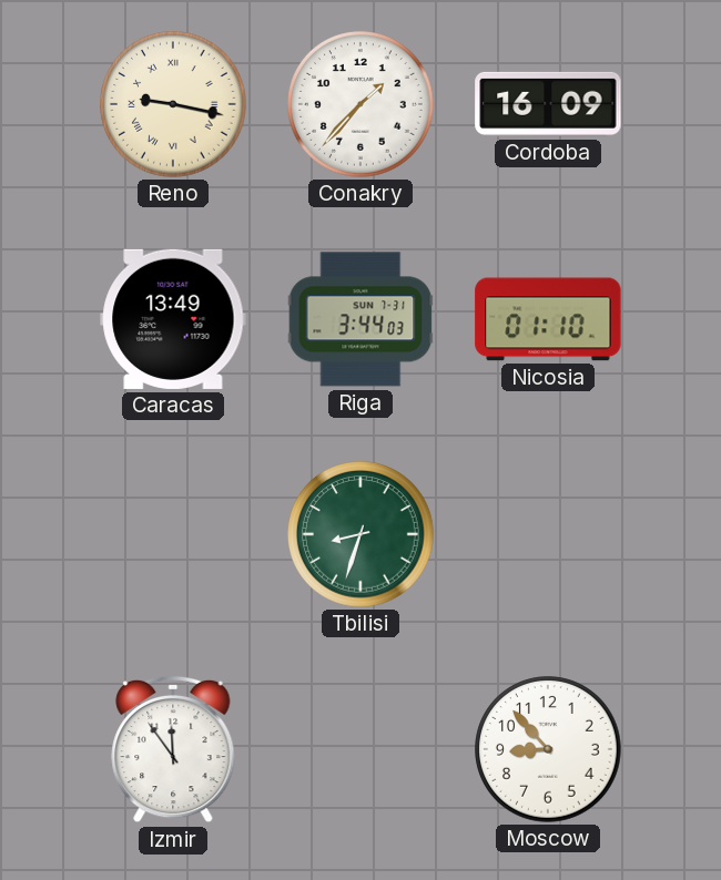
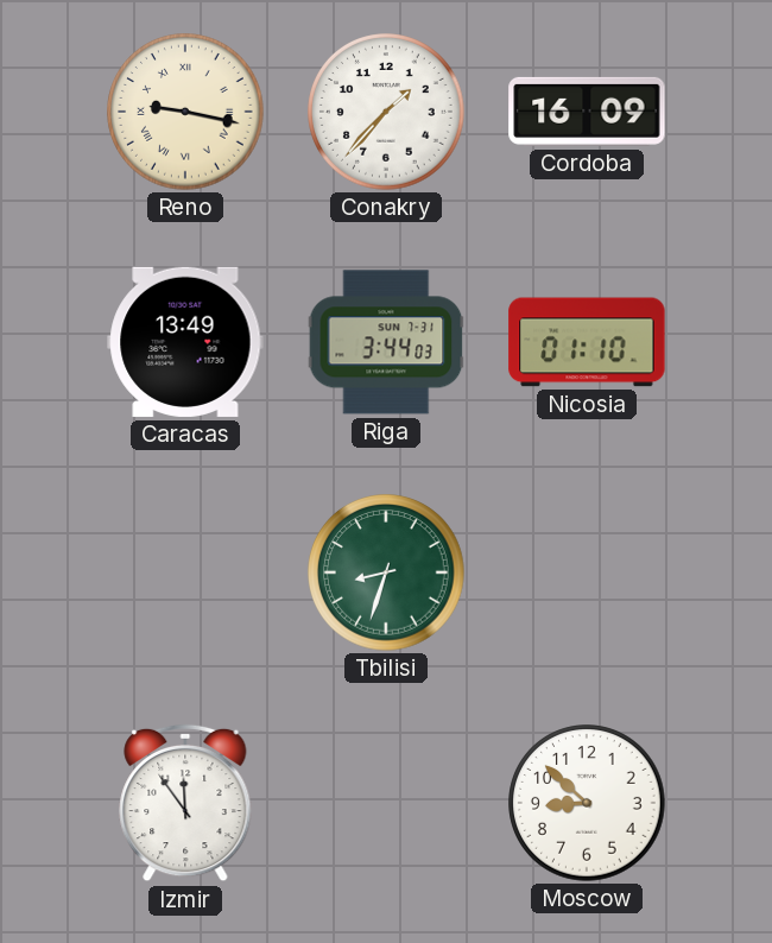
Moscow: 8:53 -> 8:52 (587, 803)
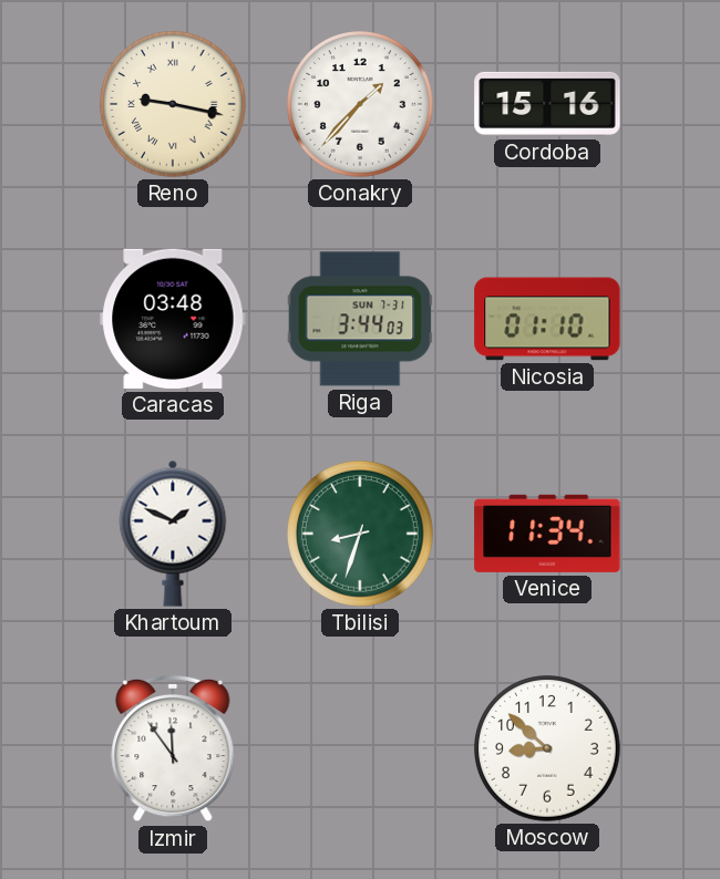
Cordoba: 16:09 -> 15:16 (547, 104)
Caracas: 13:49 -> 03:48 (173, 319)
Khartoum: none -> 1:49 (173, 534)
Venice: none -> 11:34 (547, 534)
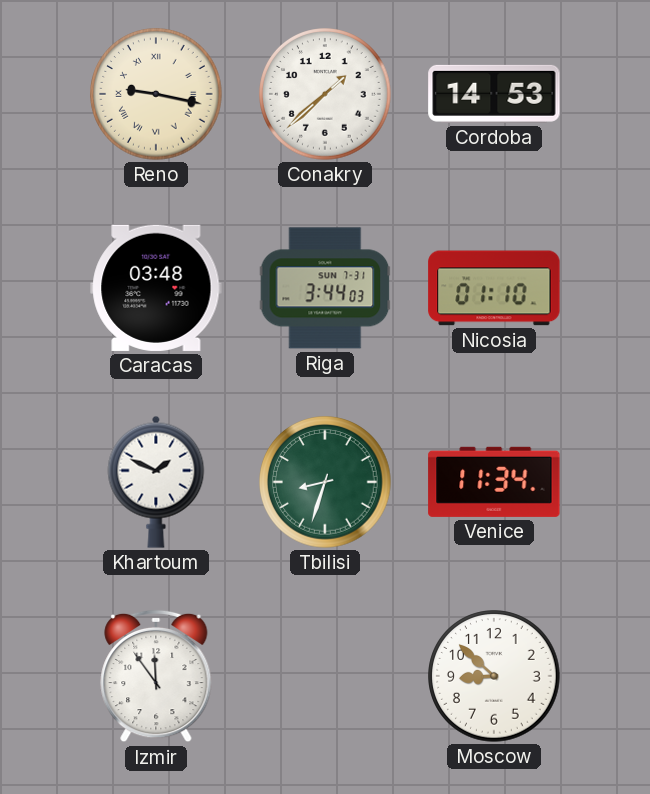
Conakry: 1:37 -> 1:38 (325, 94)
Cordoba: 15:16 -> 14:53 (494, 94)
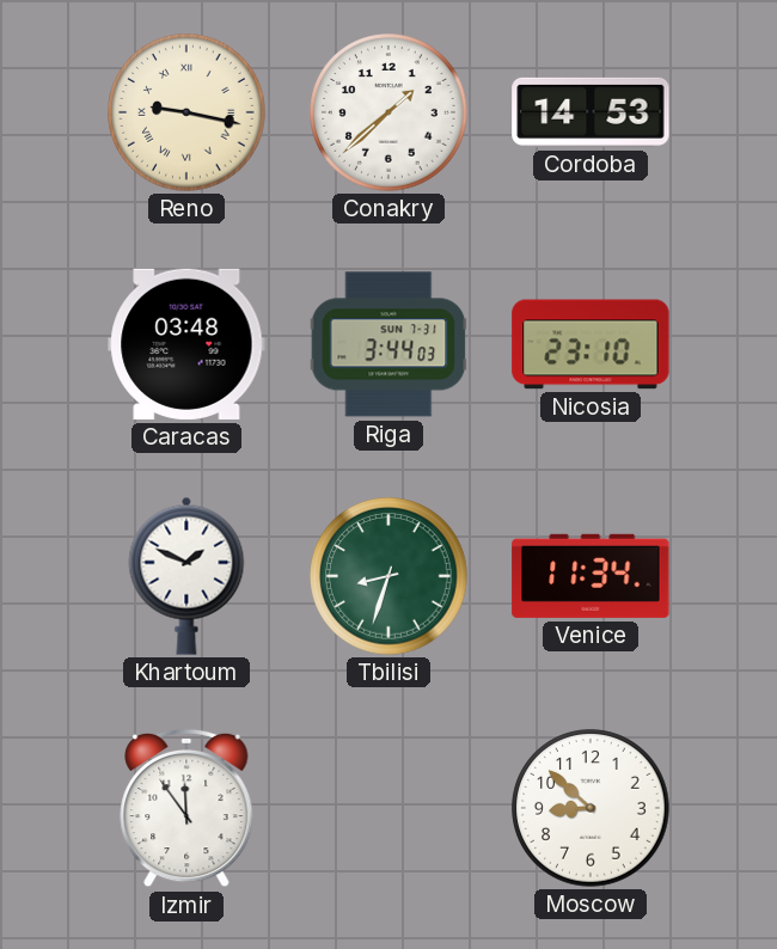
Nicosia: 01:10 -> 23:10 (591, 344)
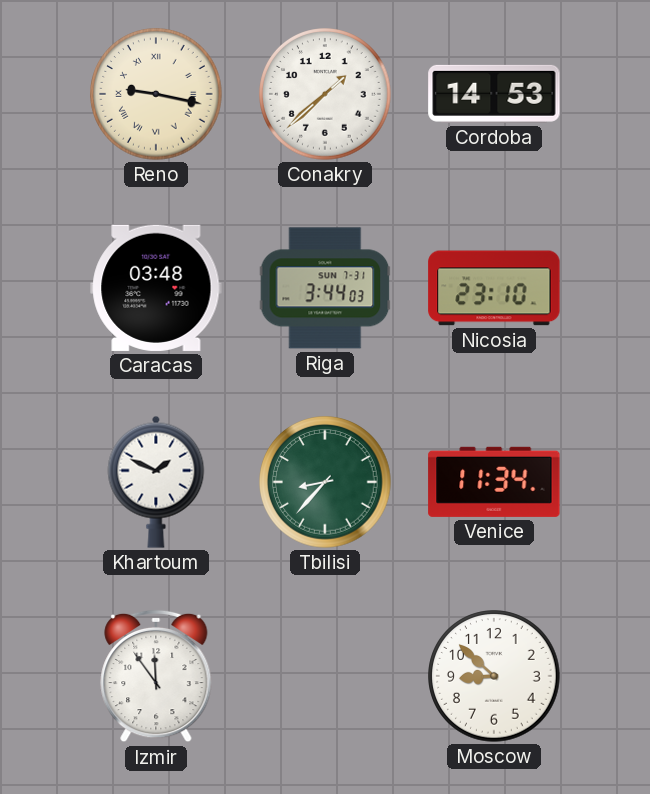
Tbilisi: 8:33 -> 8:37 (325, 482)
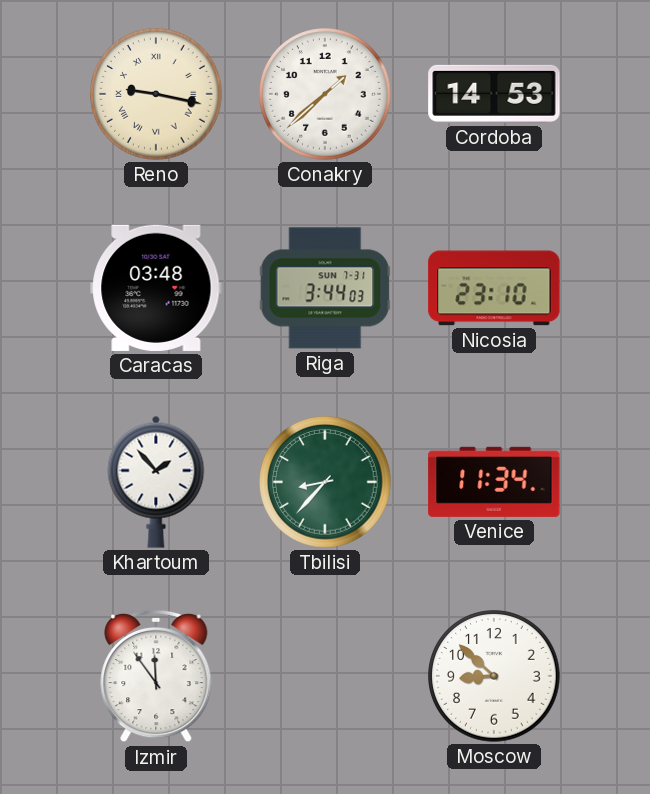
Khartoum: 1:49 -> 1:53 (156, 482)
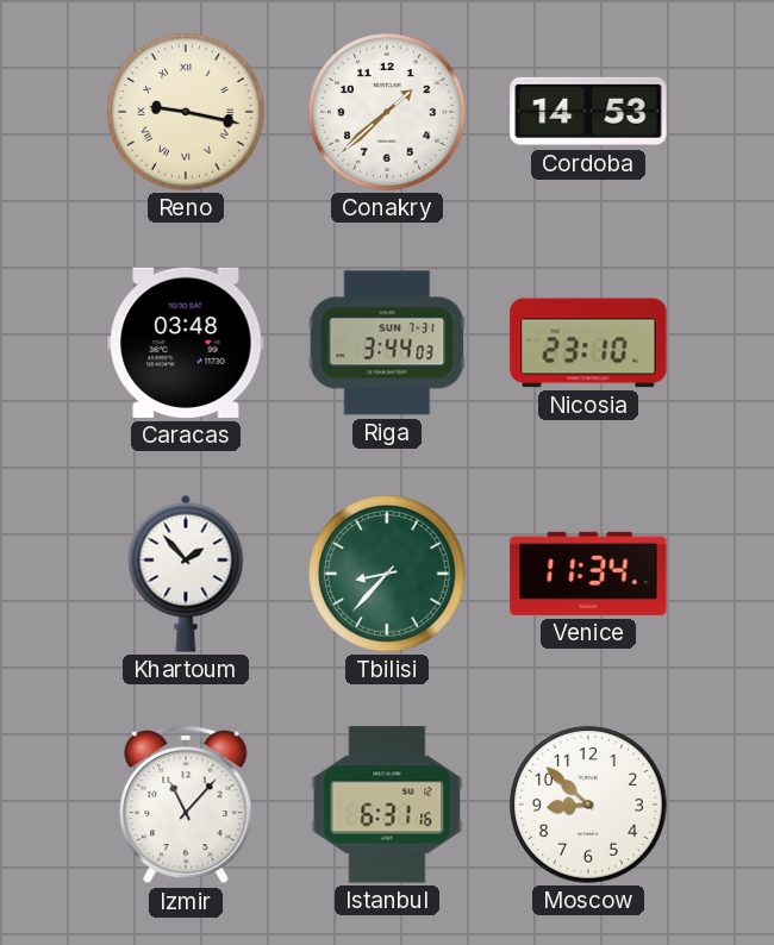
Izmir: 11:54 -> 11:07 (186, 805)
Istanbul: none -> 6:31 (387, 805)
